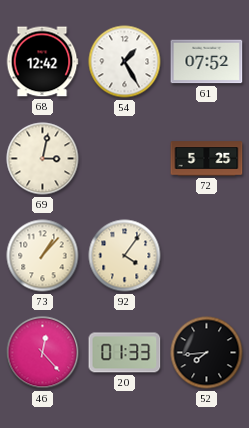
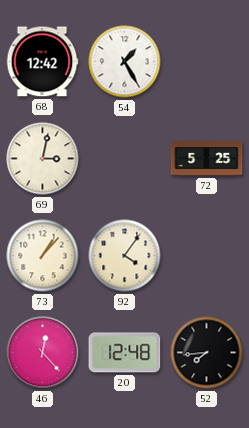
61: 07:52 -> none (207, 62)
20: 01:33 -> 12:48 (125, 353)
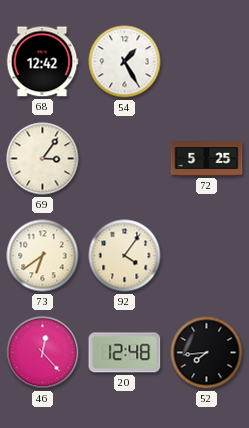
69: 3:02 -> 3:06 (43, 159)
73: 1:07 -> 6:39 (43, 256)
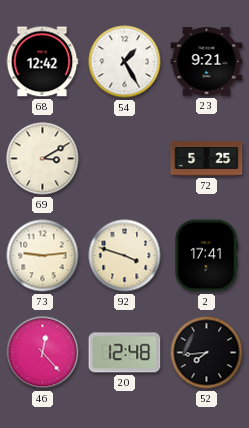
23: none -> 9:21 (207, 62)
69: 3:06 -> 3:10 (43, 159)
73: 6:39 -> 9:14 (43, 256)
92: 4:06 -> 3:48 (125, 256)
2: none -> 17:41 (206, 256)
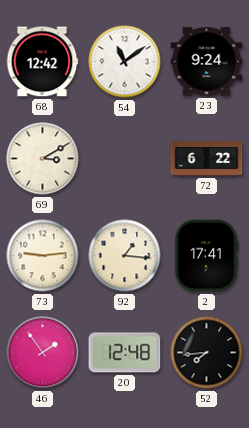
54: 1:25 -> 11:09 (125, 62)
23: 9:21 -> 9:24 (207, 62)
72: 5:25 -> 6:22 (207, 159)
92: 3:48 -> 1:16 (125, 256)
46: 12:23 -> 1:54 (43, 353)
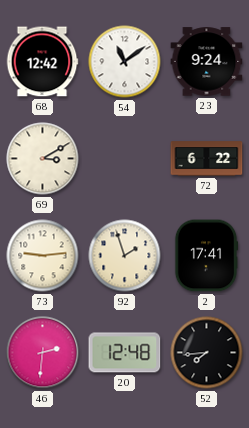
92: 1:16 -> 1:57 (125, 256)
46: 1:54 -> 2:31 (43, 353)
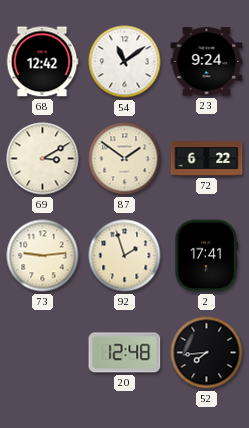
87: none -> 1:51 (125, 159)
46: 2:31 -> none (43, 353)
